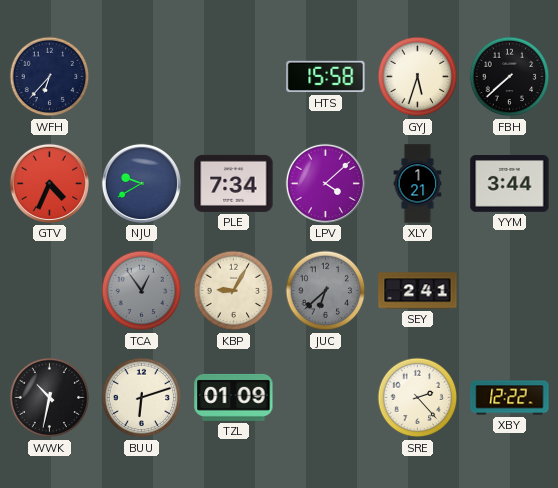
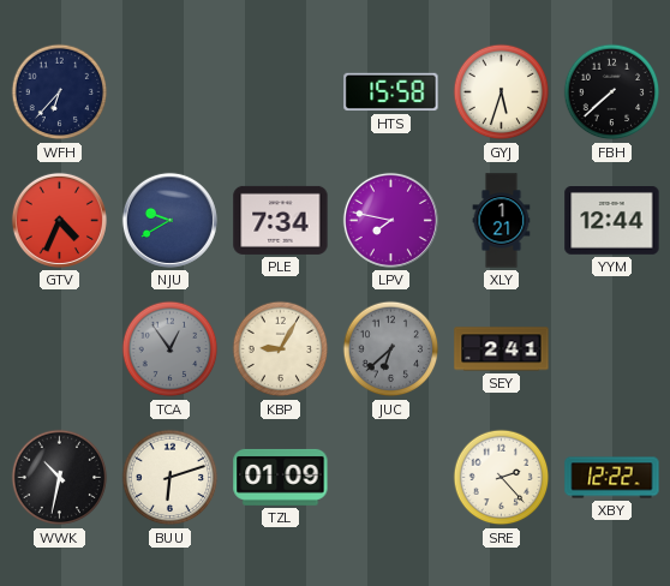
LPV: 4:08 -> 7:47 (390, 220)
YYM: 3:44 -> 12:44 (612, 221)
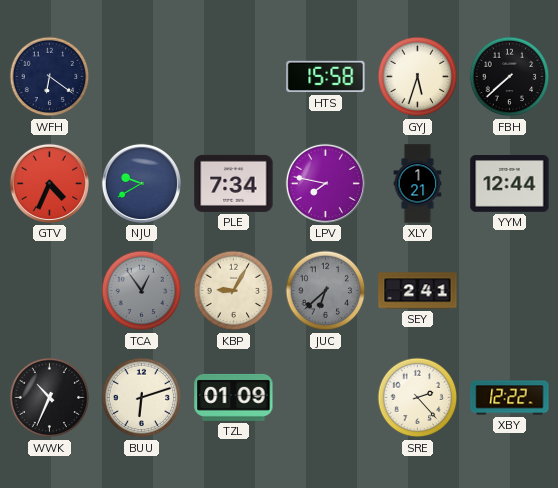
WFH: 6:37 -> 6:21 (50, 77)
WWK: 10:32 -> 10:34 (50, 398)
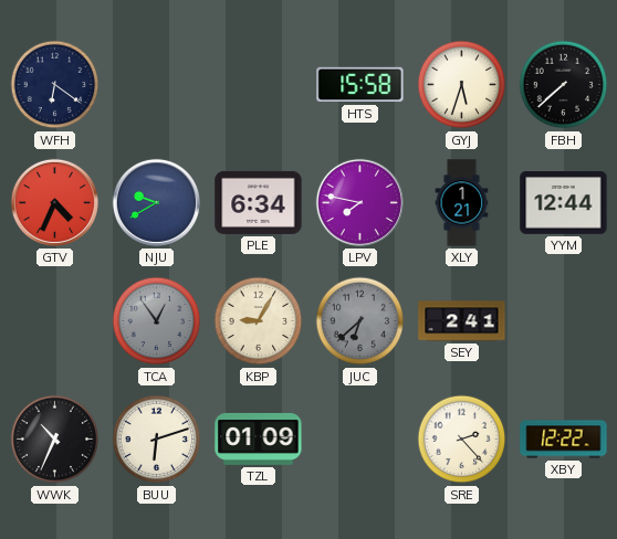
PLE: 7:34 -> 6:34 (259, 202)
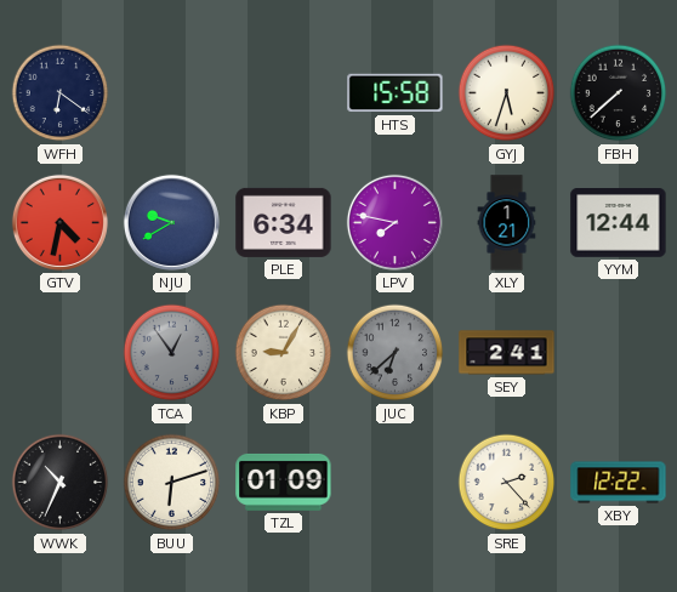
GTV: 4:34 -> 4:32 (59, 222)
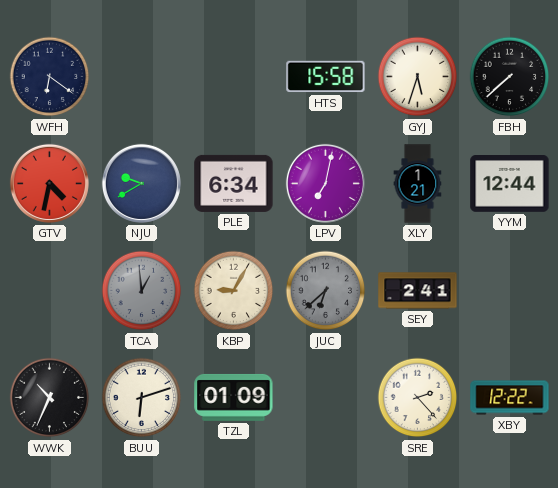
LPV: 7:47 -> 7:02 (325, 183)
TCA: 12:54 -> 12:59 (142, 291)
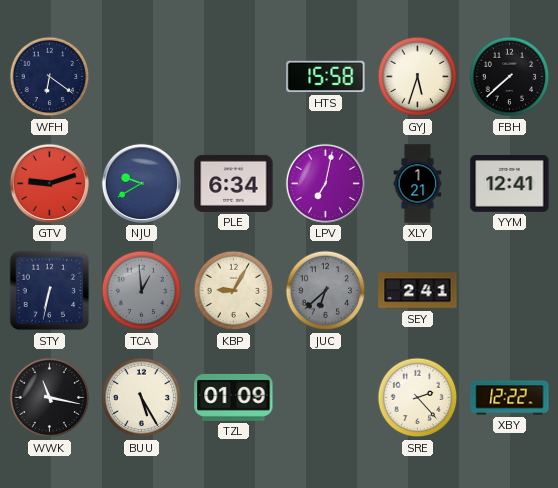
GTV: 4:32 -> 9:12 (49, 183)
YYM: 12:44 -> 12:41 (510, 184)
STY: none -> 6:32 (50, 291)
WWK: 10:34 -> 11:17 (50, 398)
BUU: 6:12 -> 5:25 (142, 398)
